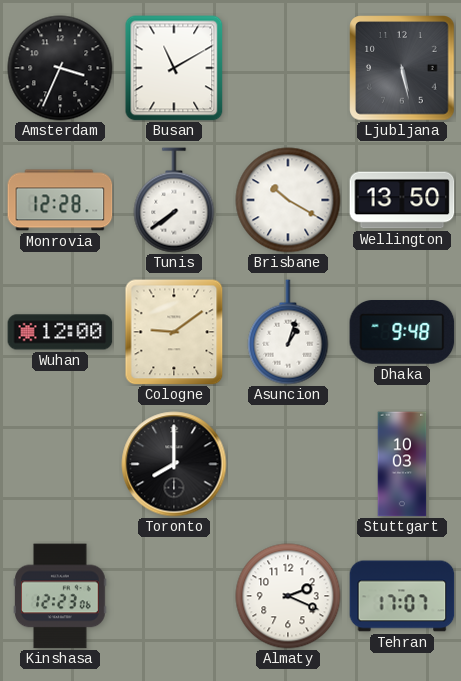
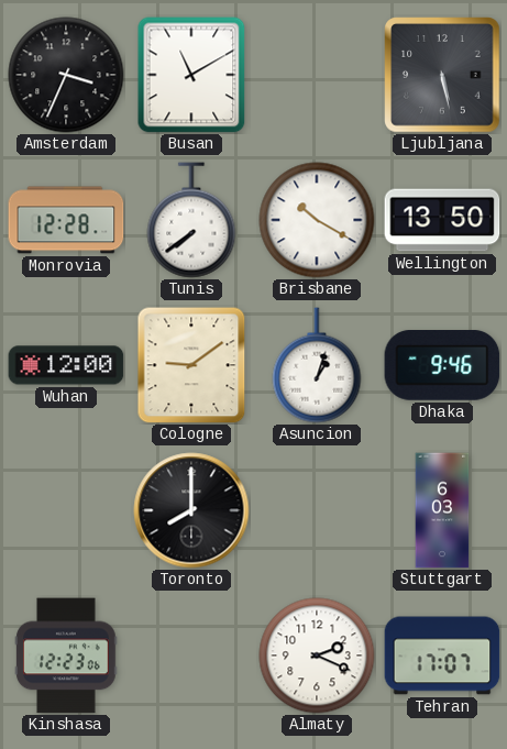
Dhaka: 9:48 -> 9:46 (442, 366)
Stuttgart: 10:03 -> 6:03 (442, 510)
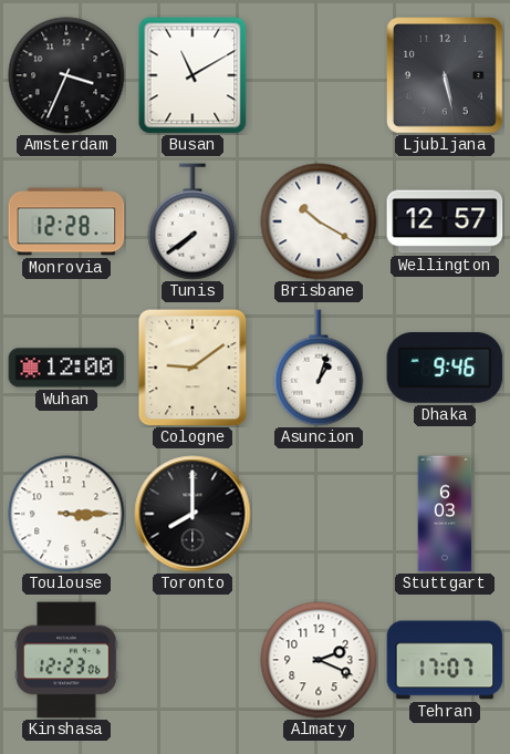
Wellington: 13:50 -> 12:57 (445, 221)
Toulouse: none -> 3:15 (66, 514)
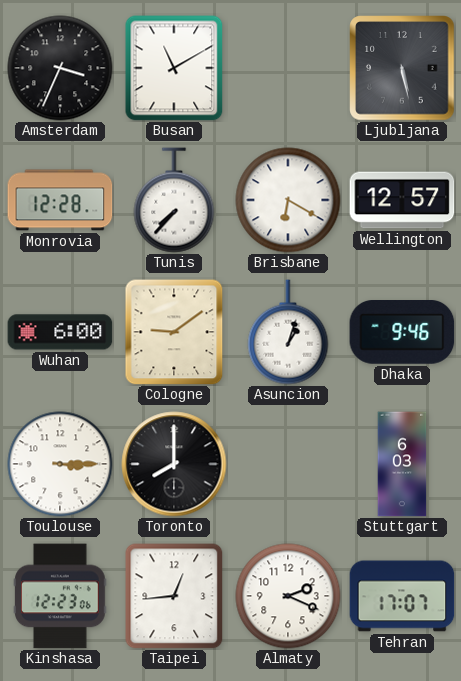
Tunis: 7:39 -> 7:37 (174, 200)
Brisbane: 10:20 -> 6:20 (288, 200)
Wuhan: 12:00 -> 6:00 (60, 332)
Taipei: none -> 12:44 (174, 596)
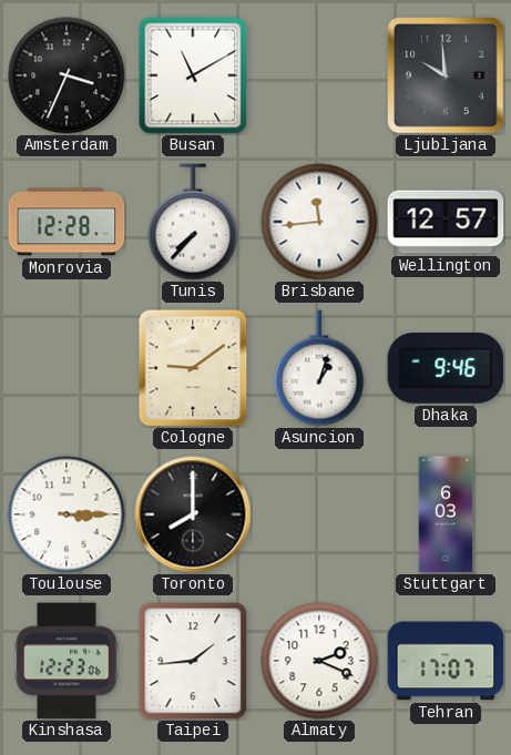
Ljubljana: 5:28 -> 9:59 (446, 75)
Brisbane: 6:20 -> 11:44 (319, 222)
Wuhan: 6:00 -> none (60, 332)
Taipei: 12:44 -> 1:44 (193, 661)
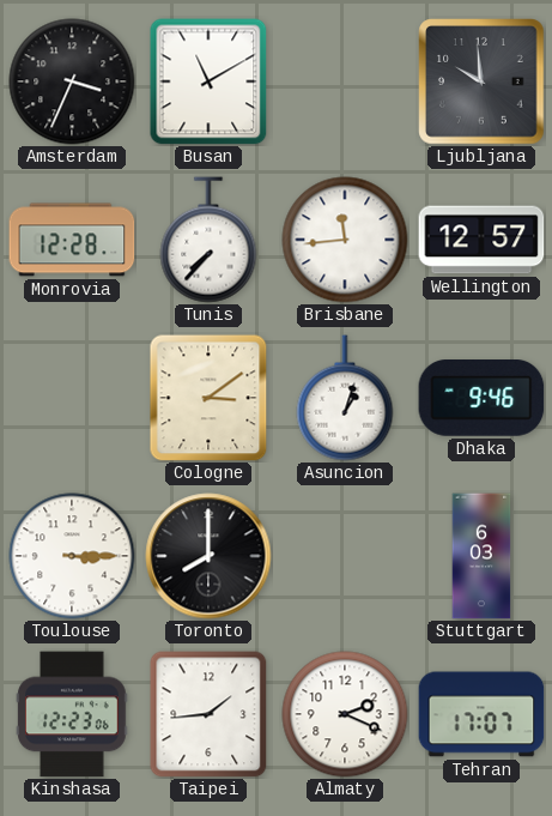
Cologne: 9:09 -> 3:09 (208, 398)
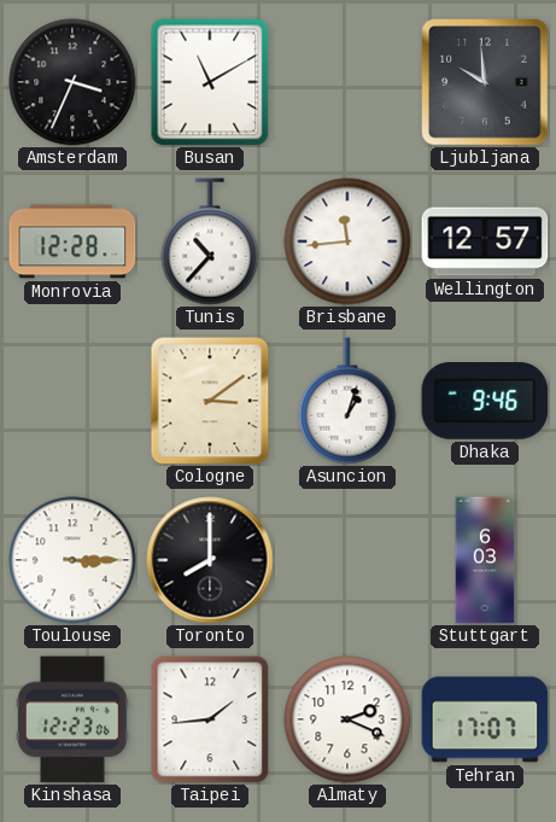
Tunis: 7:37 -> 10:37 (210, 241)
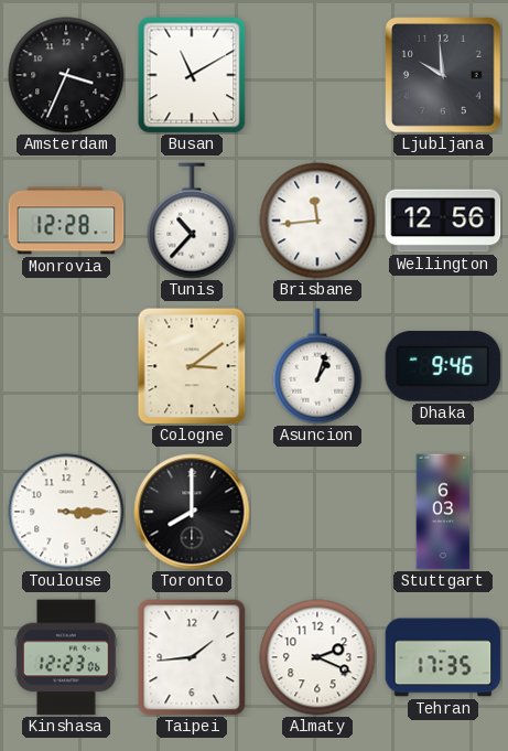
Wellington: 12:57 -> 12:56 (443, 221)
Tehran: 17:07 -> 17:35 (443, 657)
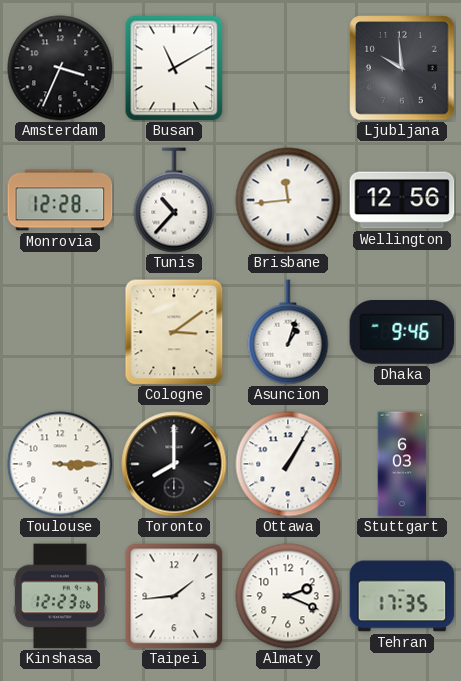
Ottawa: none -> 1:05 (288, 464)
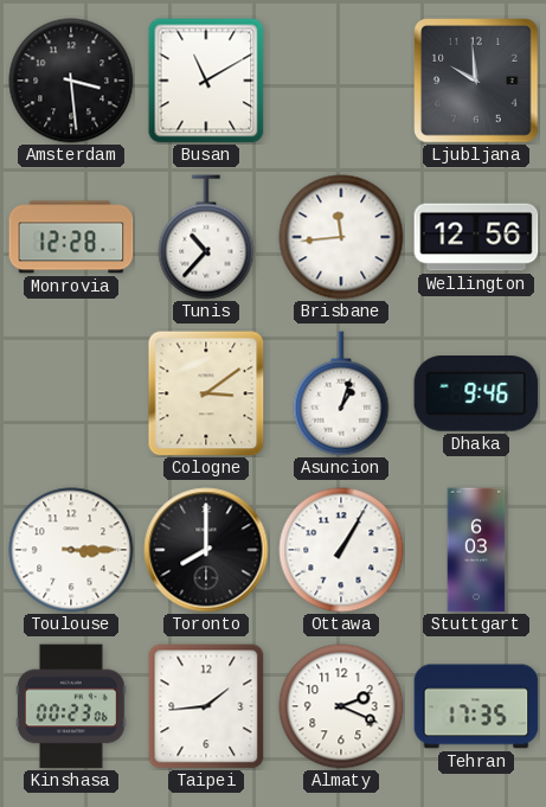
Amsterdam: 3:34 -> 3:29 (71, 81)
Kinshasa: 12:23 -> 00:23 (71, 706)
